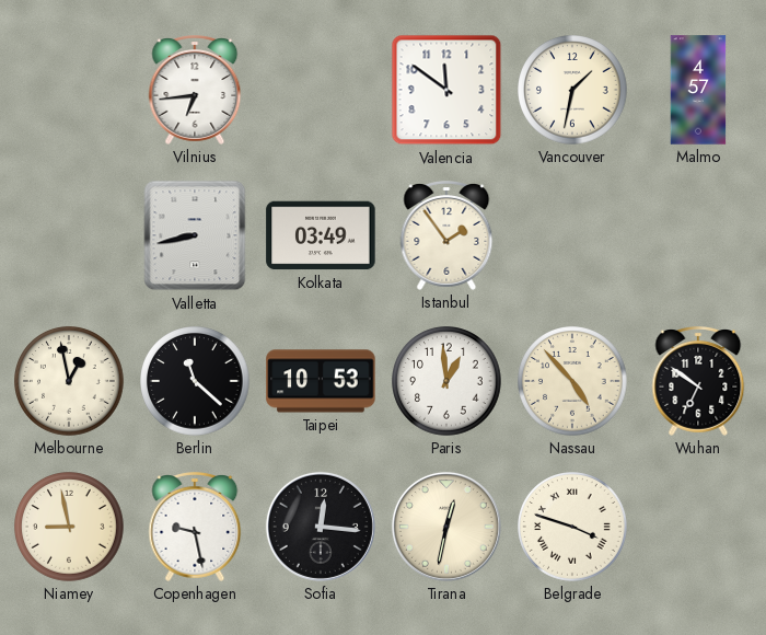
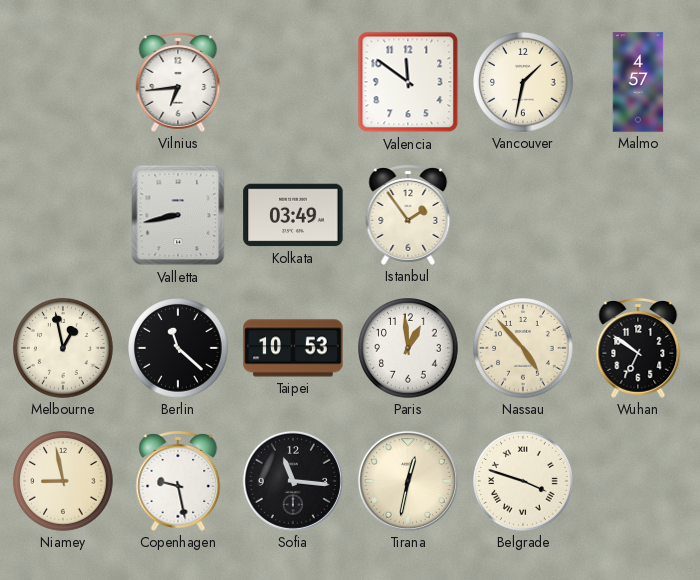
Sofia: 12:16 -> 11:16 (293, 481)
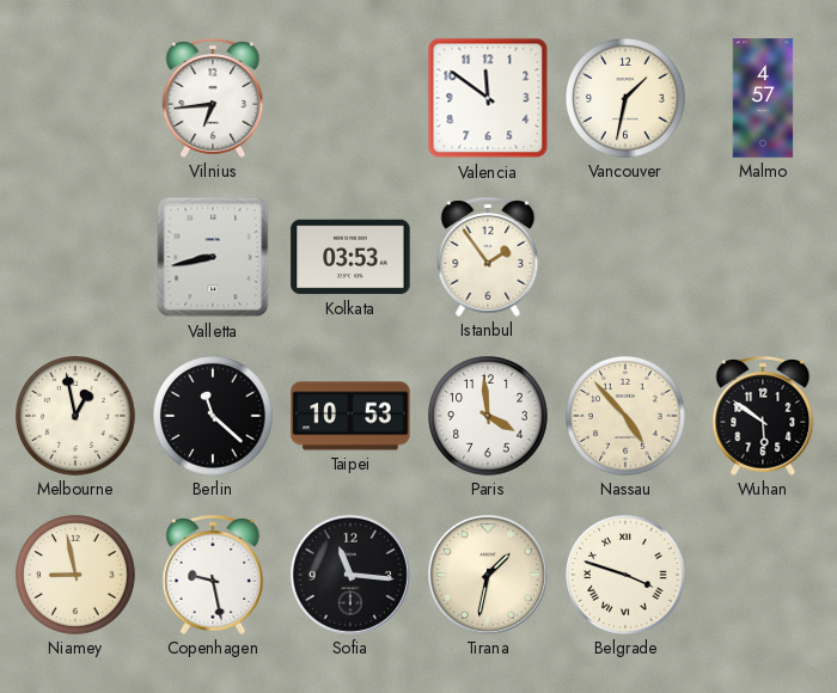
Kolkata: 03:49 -> 03:53 (350, 257)
Paris: 12:59 -> 3:59 (488, 416)
Wuhan: 6:51 -> 5:51 (763, 417)
Tirana: 12:32 -> 1:32 (488, 575)
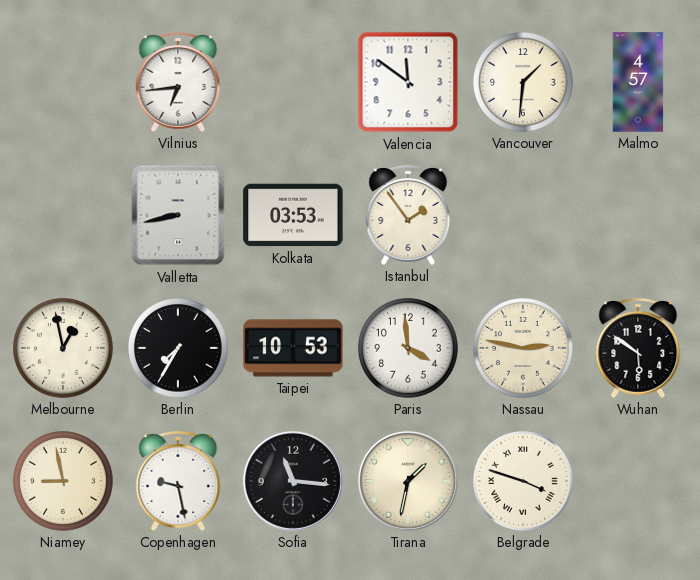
Vancouver: 1:32 -> 1:31 (523, 82)
Berlin: 11:22 -> 7:35 (178, 348)
Nassau: 4:53 -> 2:47 (523, 348)
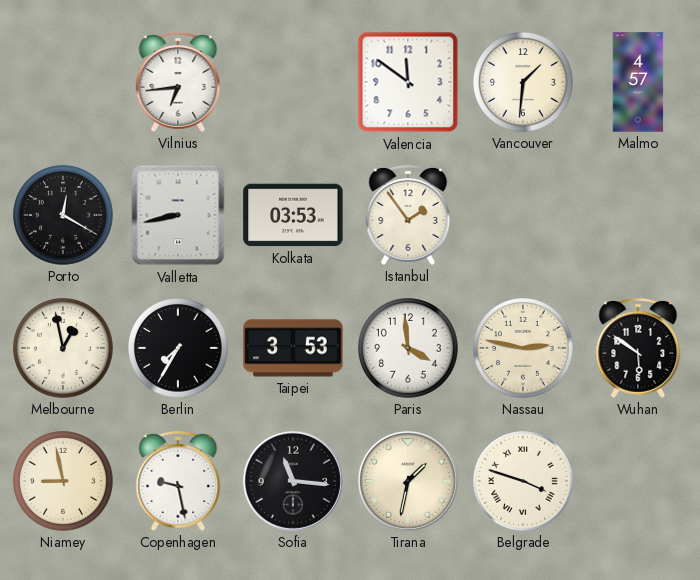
Porto: none -> 12:20 (63, 215)
Taipei: 10:53 -> 3:53 (293, 348)
